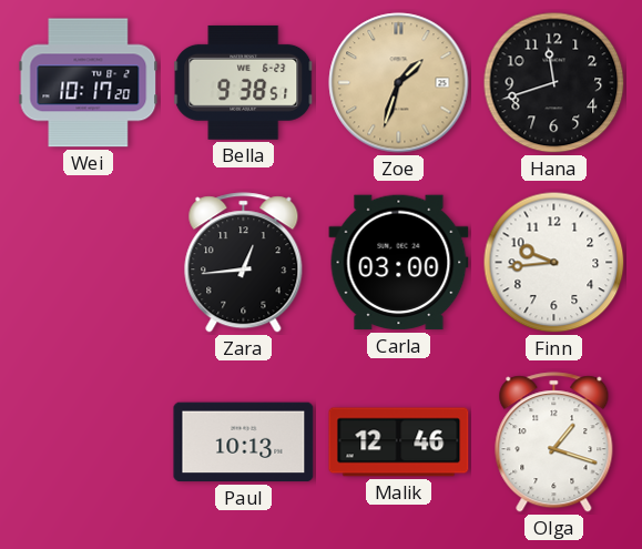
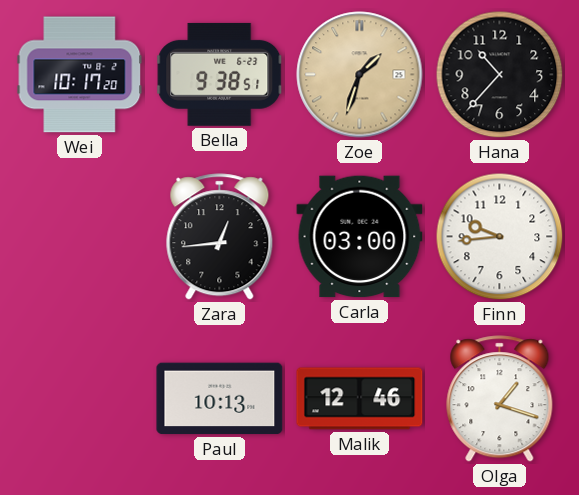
Hana: 11:42 -> 10:37 (500, 75)
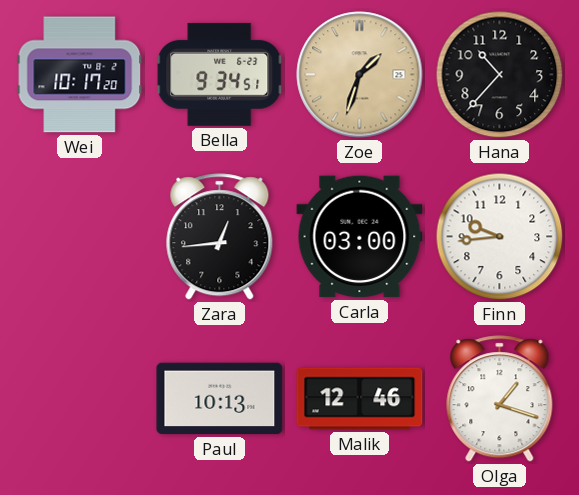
Bella: 9:38 -> 9:34 (220, 74)
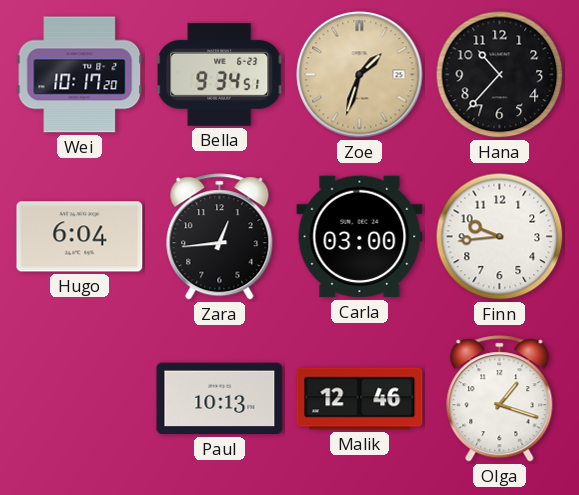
Hugo: none -> 6:04 (80, 237)
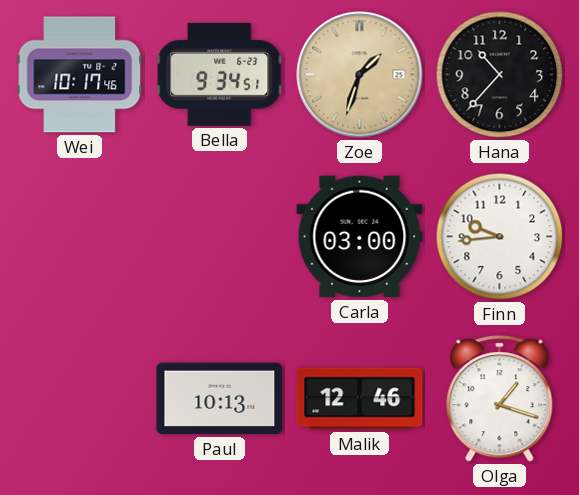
Wei: 10:17:20 -> 10:17:46 (80, 75)
Hugo: 6:04 -> none (80, 237)
Zara: 12:44 -> none (220, 237)
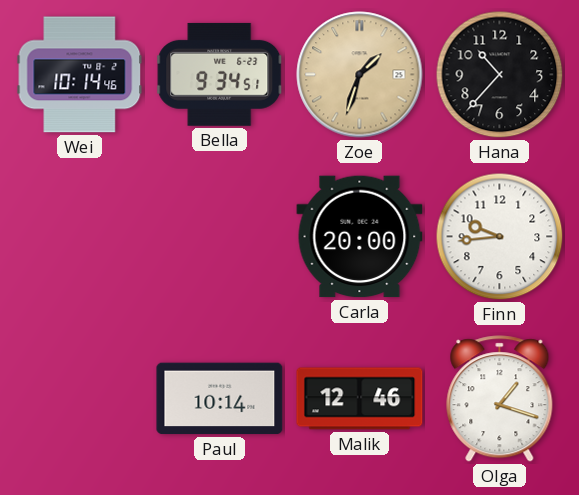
Wei: 10:17 -> 10:14 (80, 75)
Carla: 03:00 -> 20:00 (360, 237)
Paul: 10:13 -> 10:14 (220, 399)
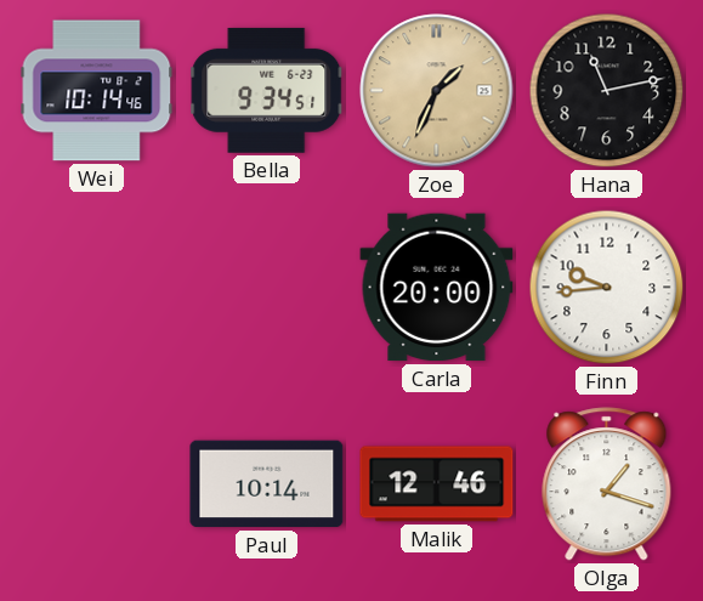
Zoe: 1:33 -> 1:34 (437, 91)
Hana: 10:37 -> 11:13 (607, 91)
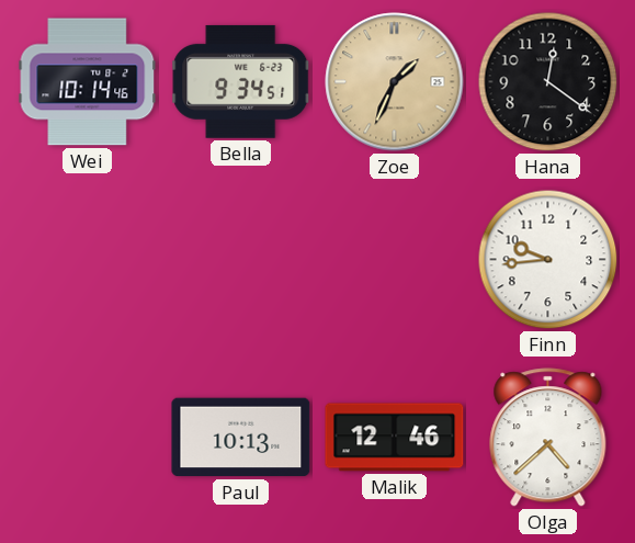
Hana: 11:13 -> 12:21 (548, 82)
Carla: 20:00 -> none (437, 288)
Paul: 10:14 -> 10:13 (241, 438)
Olga: 1:18 -> 4:38 (548, 438)
